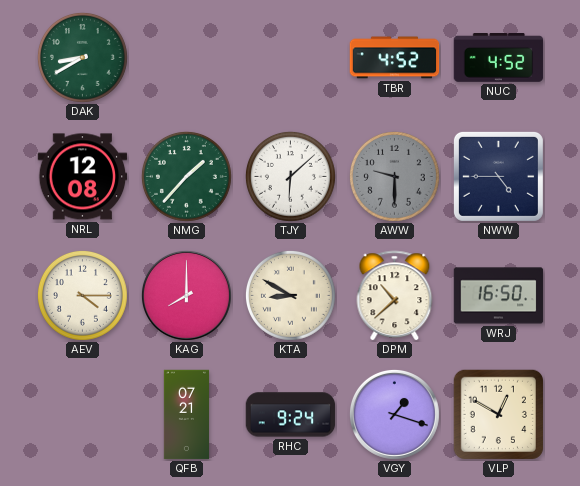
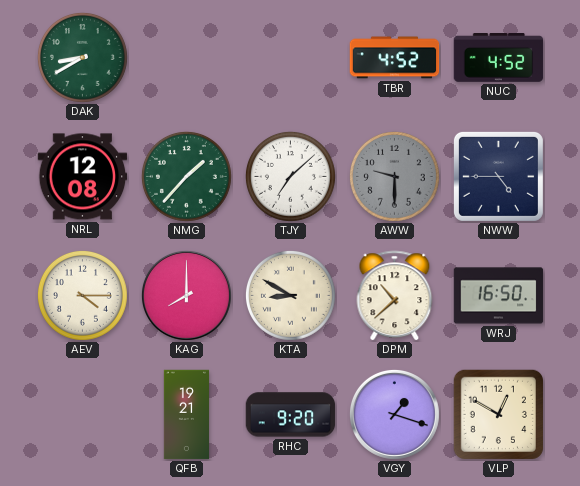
TJY: 6:08 -> 7:08 (290, 176)
QFB: 07:21 -> 19:21 (187, 415)
RHC: 9:24 -> 9:20 (291, 415)
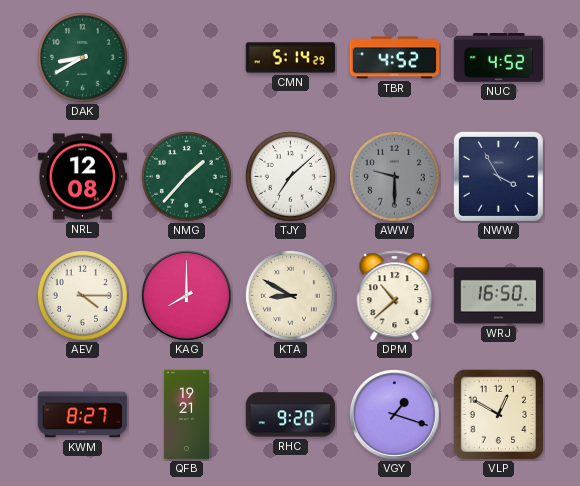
CMN: none -> 5:14 (291, 58)
NWW: 4:45 -> 3:55 (498, 176)
KWM: none -> 8:27 (83, 415)
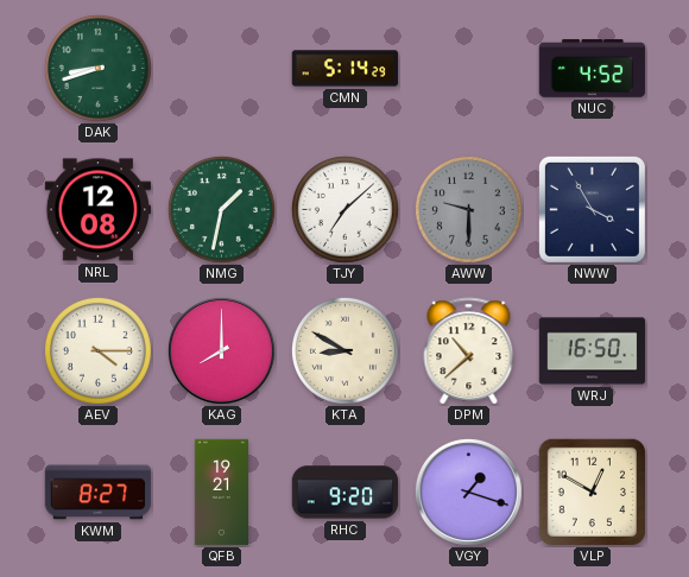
DAK: 8:40 -> 8:42 (97, 68)
TBR: 4:52 -> none (395, 58)
NMG: 1:37 -> 1:32 (221, 209)
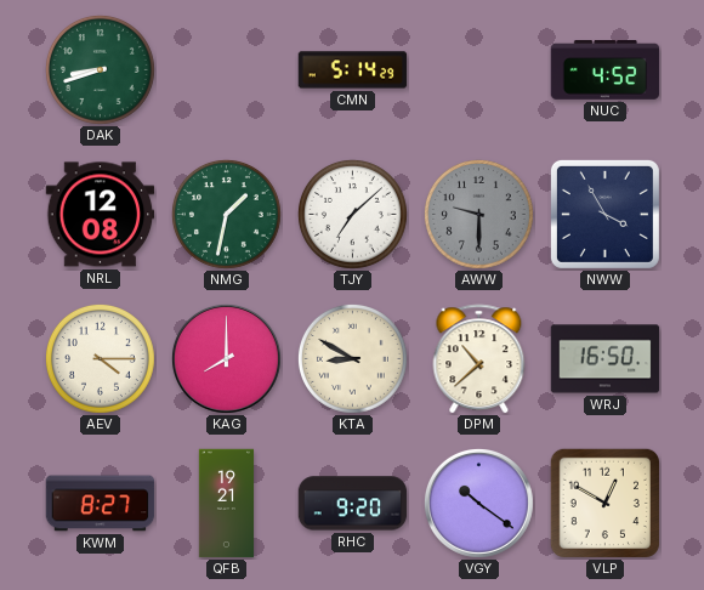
VGY: 1:18 -> 10:21 (478, 503)
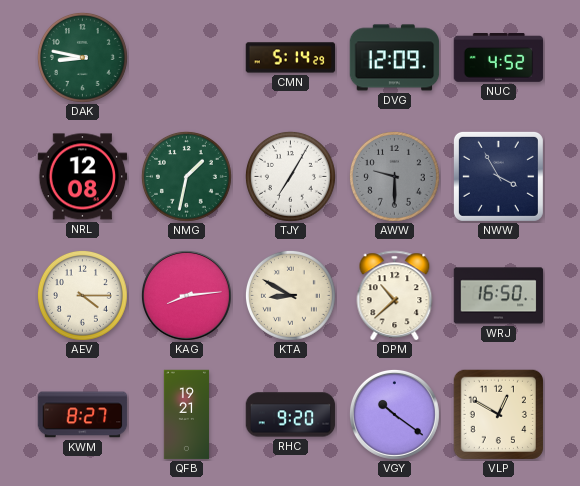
DAK: 8:42 -> 8:47 (82, 57)
DVG: none -> 12:09 (395, 58)
TJY: 7:08 -> 7:05 (290, 176)
KAG: 8:00 -> 8:14 (186, 295)
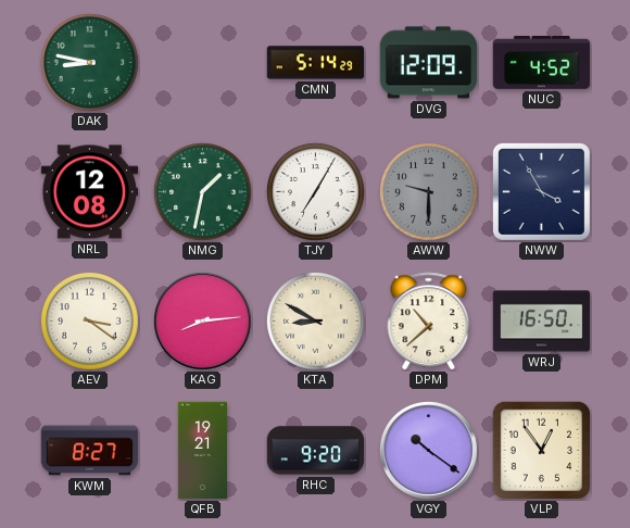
AEV: 4:15 -> 3:21 (89, 320)
VLP: 12:50 -> 12:54 (541, 450)
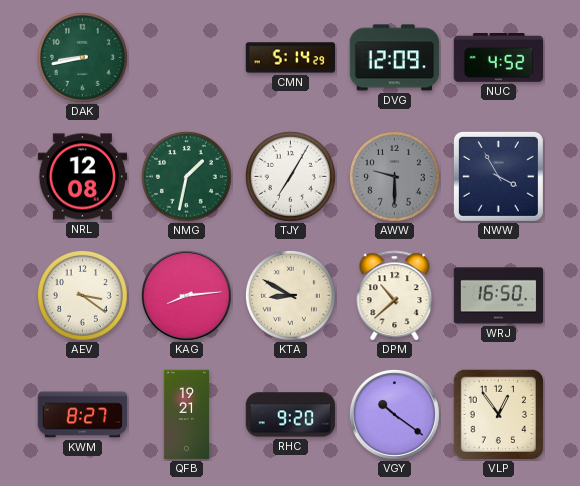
DAK: 8:47 -> 8:43 (82, 57)
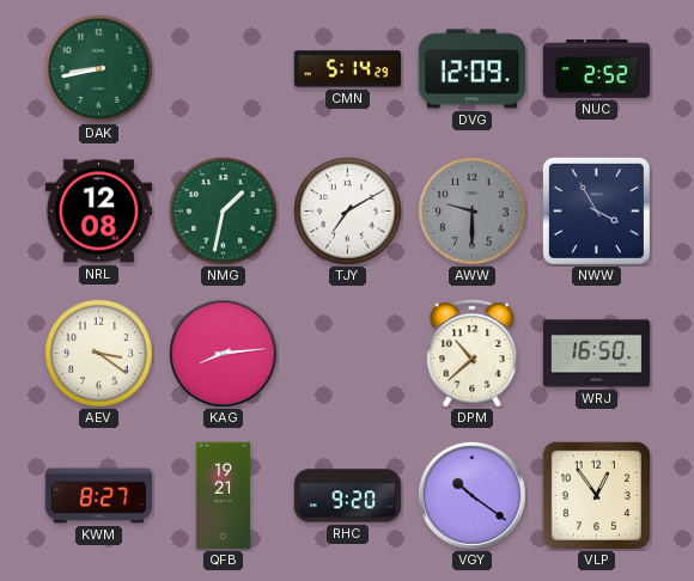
NUC: 4:52 -> 2:52 (597, 69)
TJY: 7:05 -> 7:10 (347, 210)
KTA: 8:50 -> none (290, 295)
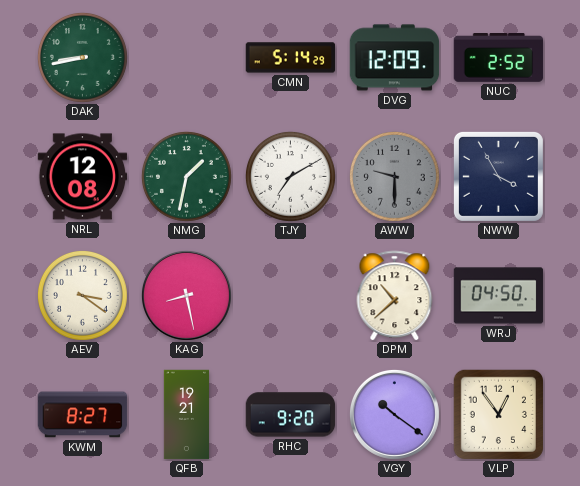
KAG: 8:14 -> 8:28 (186, 295)
WRJ: 16:50 -> 04:50 (499, 296)
